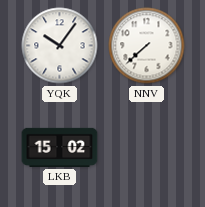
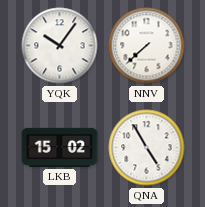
QNA: none -> 4:55 (147, 148)
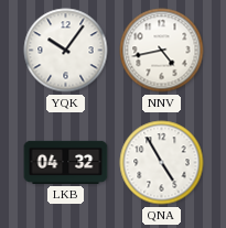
NNV: 7:38 -> 4:43 (162, 51)
LKB: 15:02 -> 04:32 (66, 162)
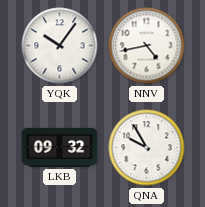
LKB: 04:32 -> 09:32 (60, 147)
QNA: 4:55 -> 9:55 (147, 148)
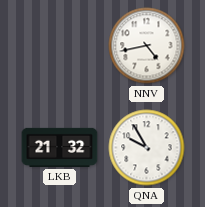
YQK: 10:06 -> none (60, 46)
LKB: 09:32 -> 21:32 (60, 147)
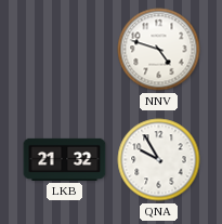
NNV: 4:43 -> 4:48 (159, 50)
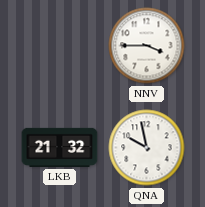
NNV: 4:48 -> 3:45 (147, 46)
QNA: 9:55 -> 9:58 (147, 148)
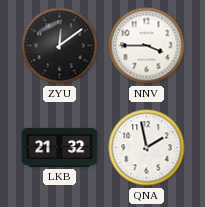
ZYU: none -> 12:09 (60, 46)
QNA: 9:58 -> 1:58 (147, 148)
